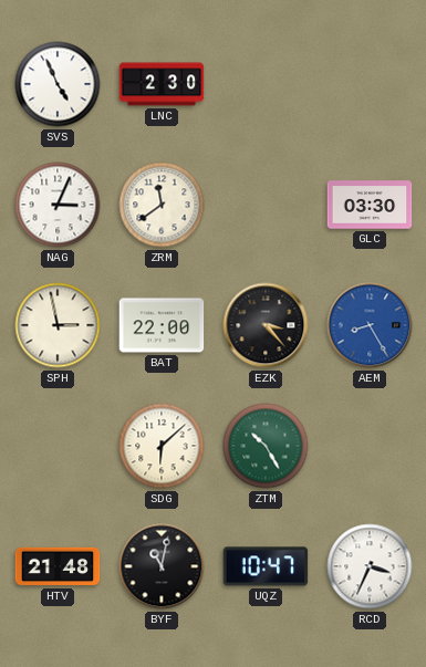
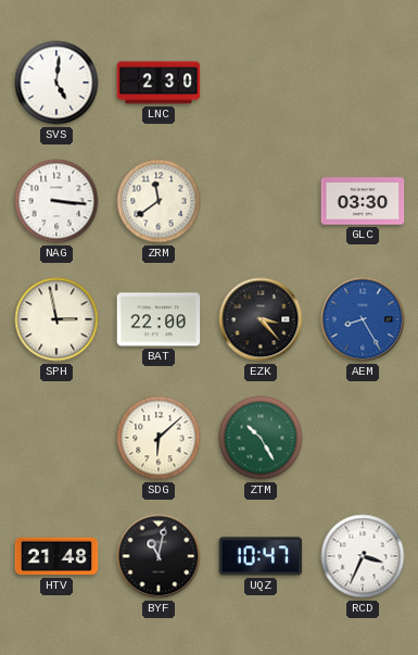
SVS: 4:56 -> 5:01 (56, 83)
NAG: 3:04 -> 3:16 (56, 201)
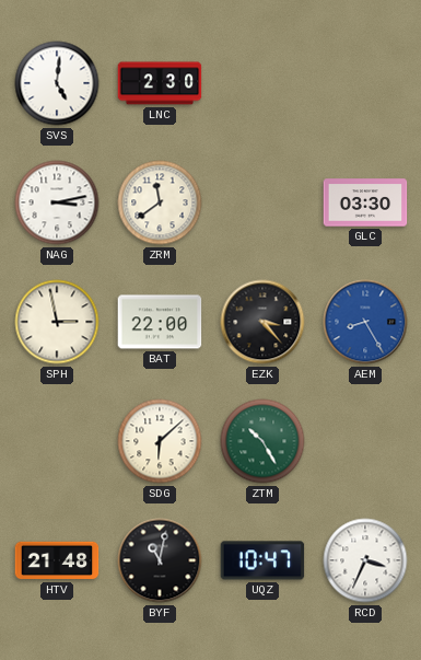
NAG: 3:16 -> 3:13 (57, 202)
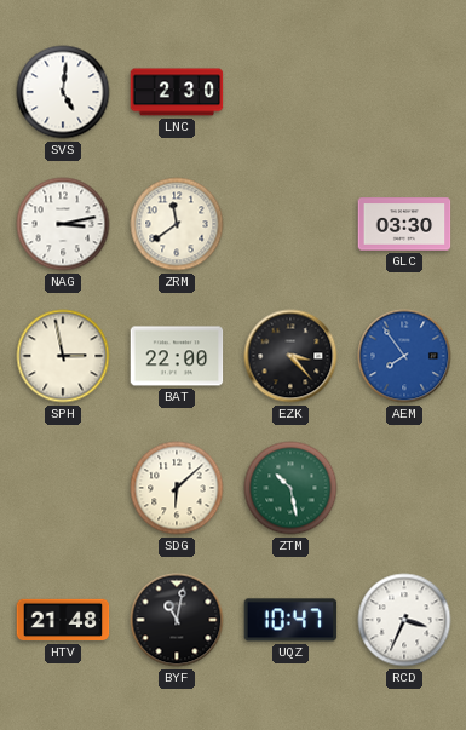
AEM: 8:25 -> 7:54 (404, 356)
ZTM: 10:25 -> 10:28 (290, 488)
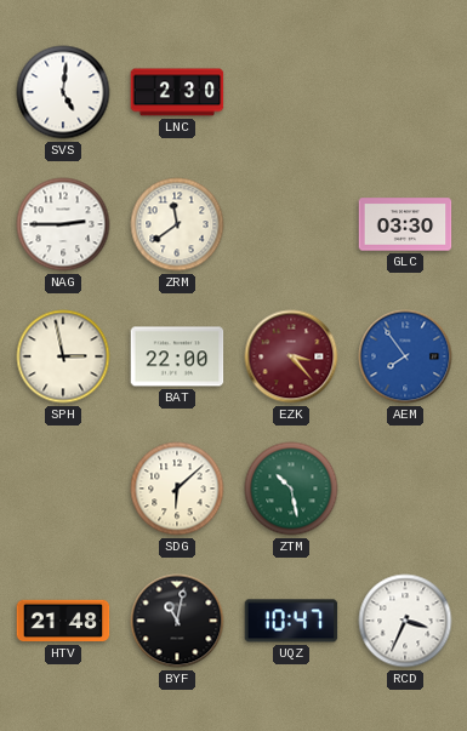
NAG: 3:13 -> 2:45 (63, 224)
EZK dial: black -> burgundy (291, 356)
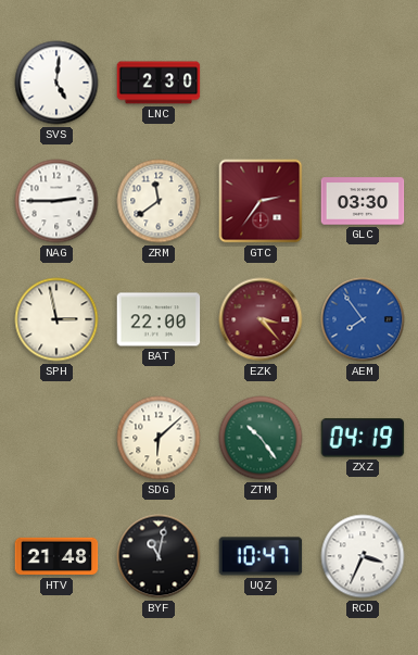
GTC: none -> 2:36 (261, 201)
ZTM: 10:28 -> 10:24 (261, 438)
ZXZ: none -> 04:19 (363, 438)
